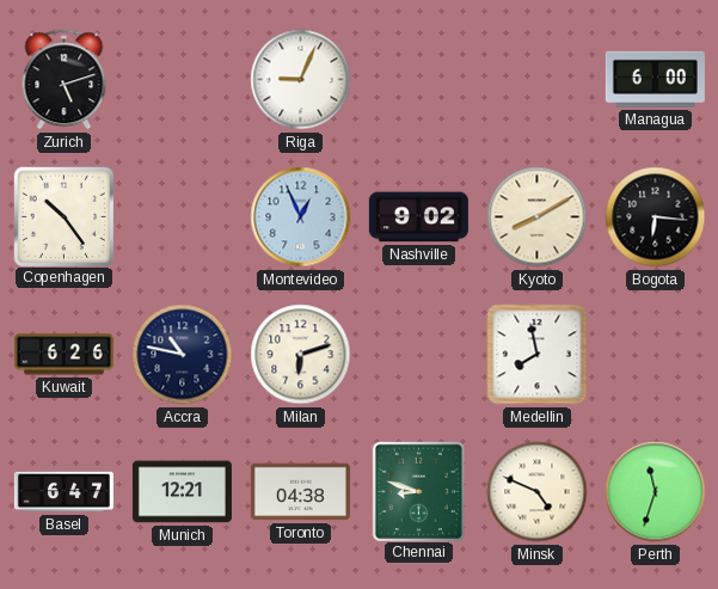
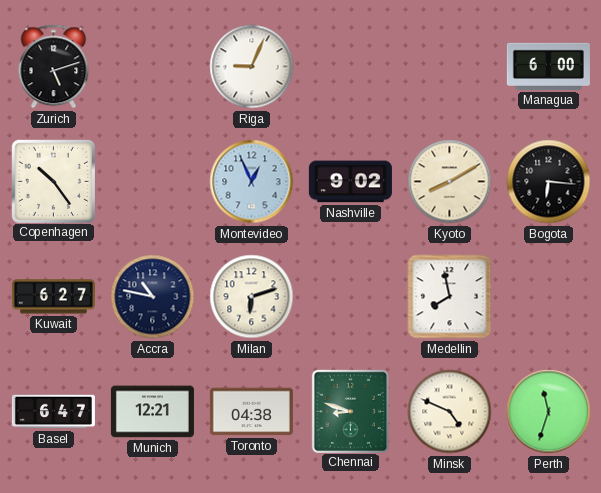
Kuwait: 6:26 -> 6:27 (53, 297)
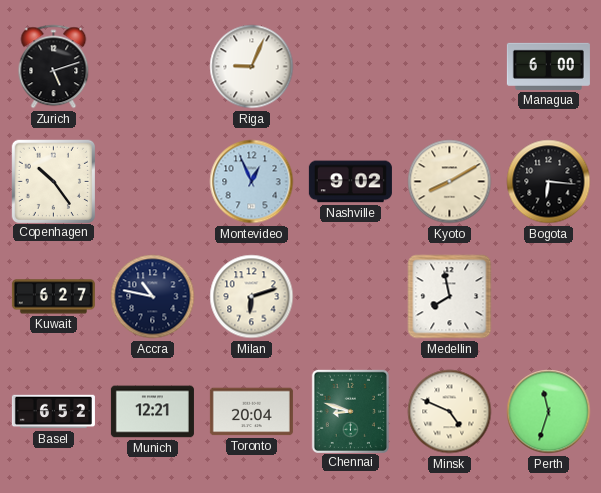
Basel: 6:47 -> 6:52 (53, 412)
Toronto: 04:38 -> 20:04 (251, 412)
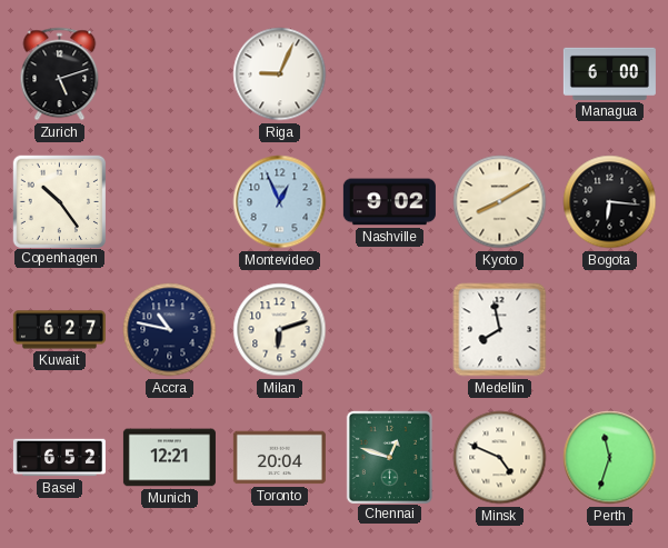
Chennai: 8:48 -> 12:48 (389, 457)
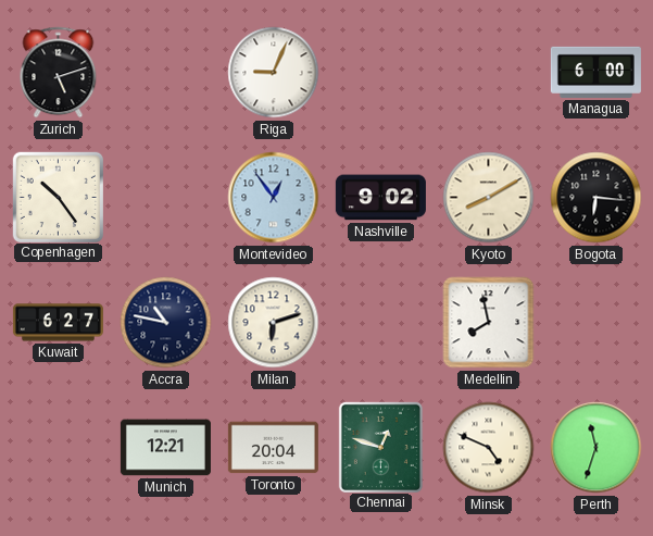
Montevideo: 12:56 -> 12:54 (274, 198)
Basel: 6:52 -> none (59, 458)
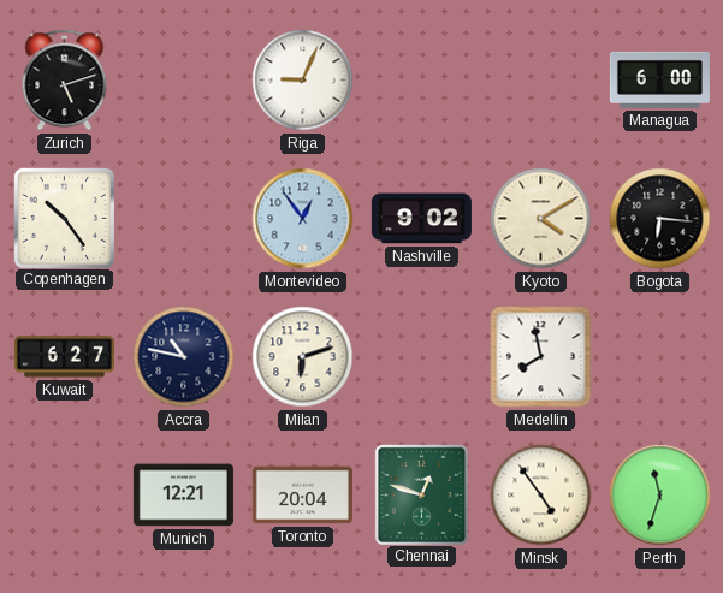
Kyoto: 8:10 -> 4:10 (541, 219)
Minsk: 4:49 -> 4:54 (541, 496)
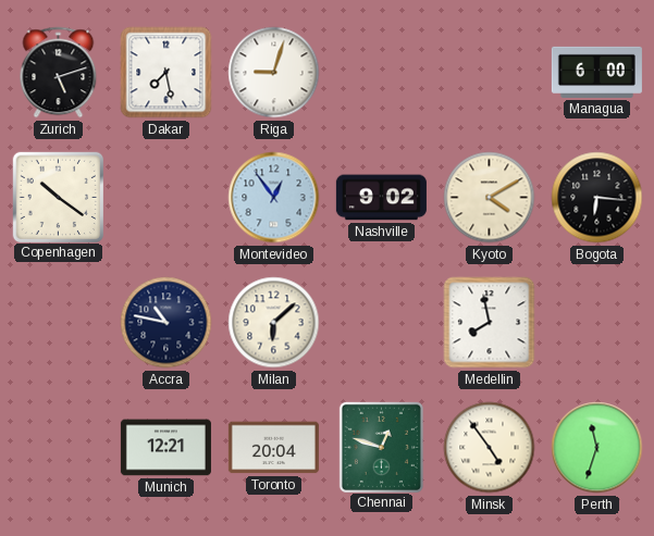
Dakar: none -> 7:28 (166, 73)
Riga: 9:04 -> 9:03 (274, 73)
Copenhagen: 10:24 -> 10:21 (58, 197)
Kuwait: 6:27 -> none (64, 357)
Milan: 6:12 -> 6:08 (274, 323)
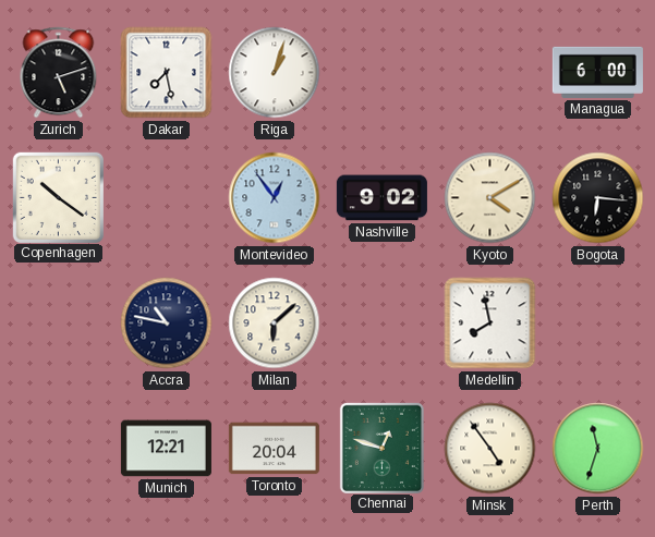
Riga: 9:03 -> 1:03 (275, 73)
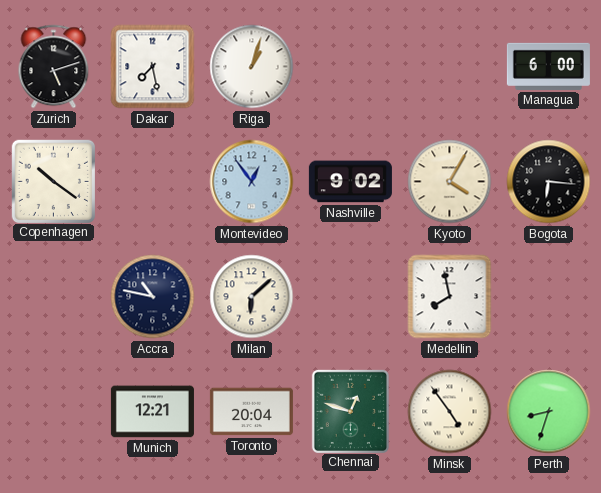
Kyoto: 4:10 -> 4:05 (450, 182)
Perth: 11:33 -> 8:33 (549, 412)
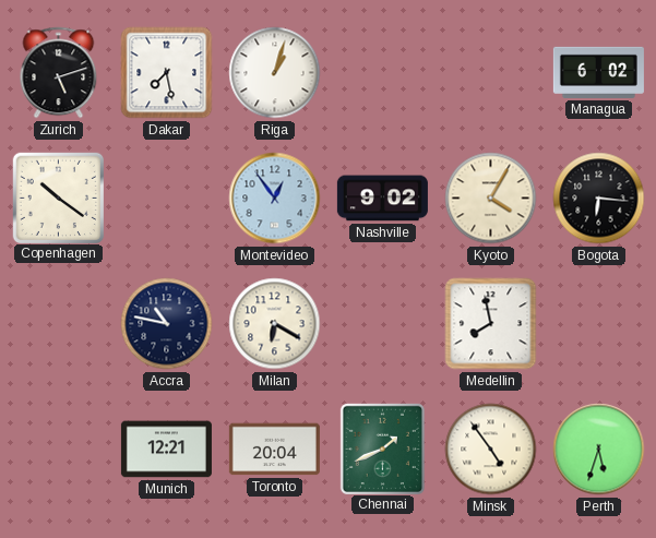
Managua: 6:00 -> 6:02 (598, 72)
Milan: 6:08 -> 6:20 (275, 324)
Chennai: 12:48 -> 1:41 (382, 449)
Perth: 8:33 -> 5:33 (599, 450)
